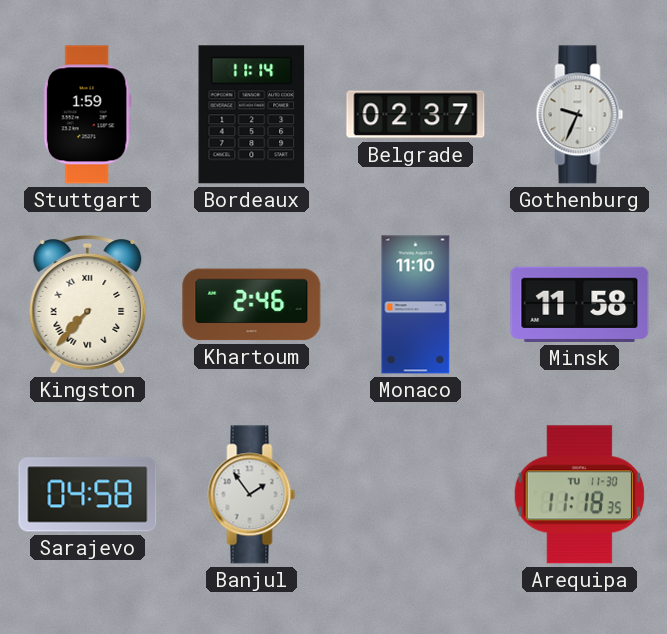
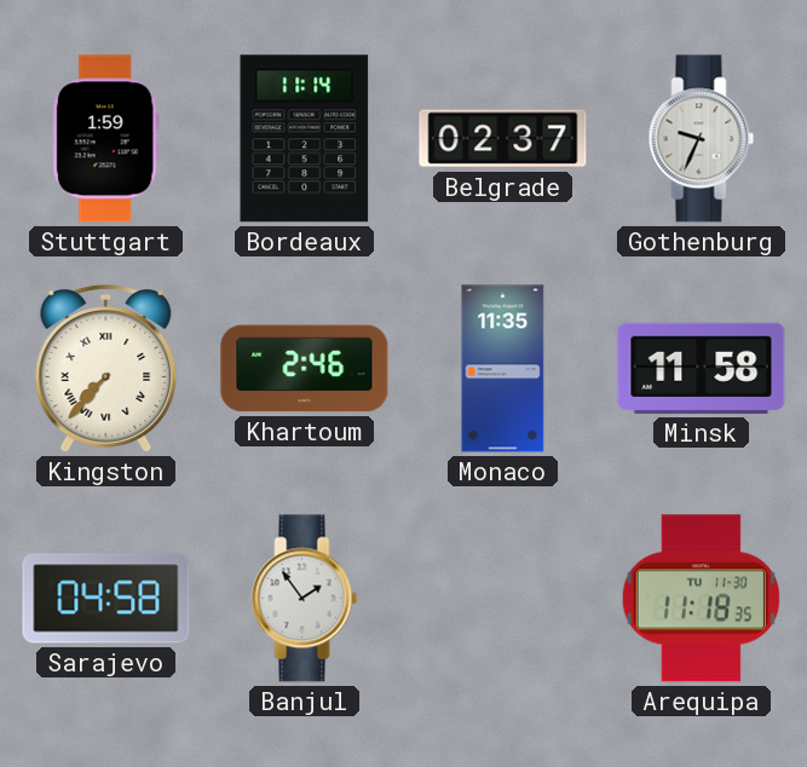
Monaco: 11:10 -> 11:35 (503, 369)
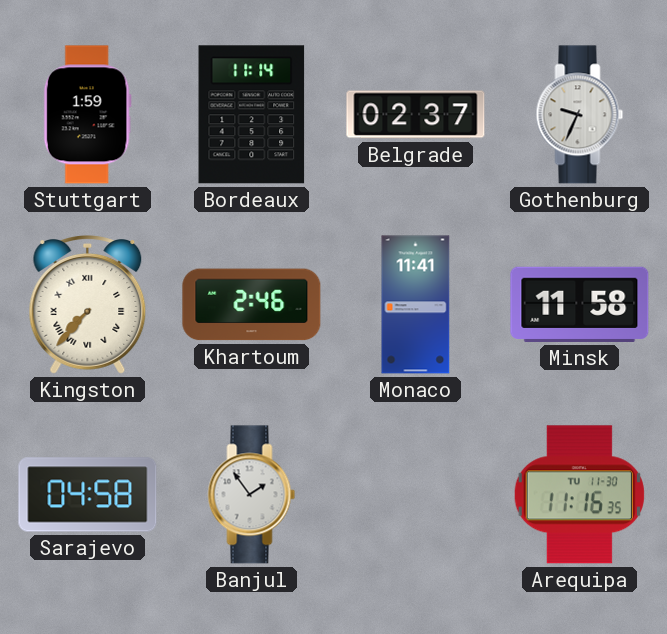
Monaco: 11:35 -> 11:41 (416, 305)
Arequipa: 11:18 -> 11:16 (579, 495)
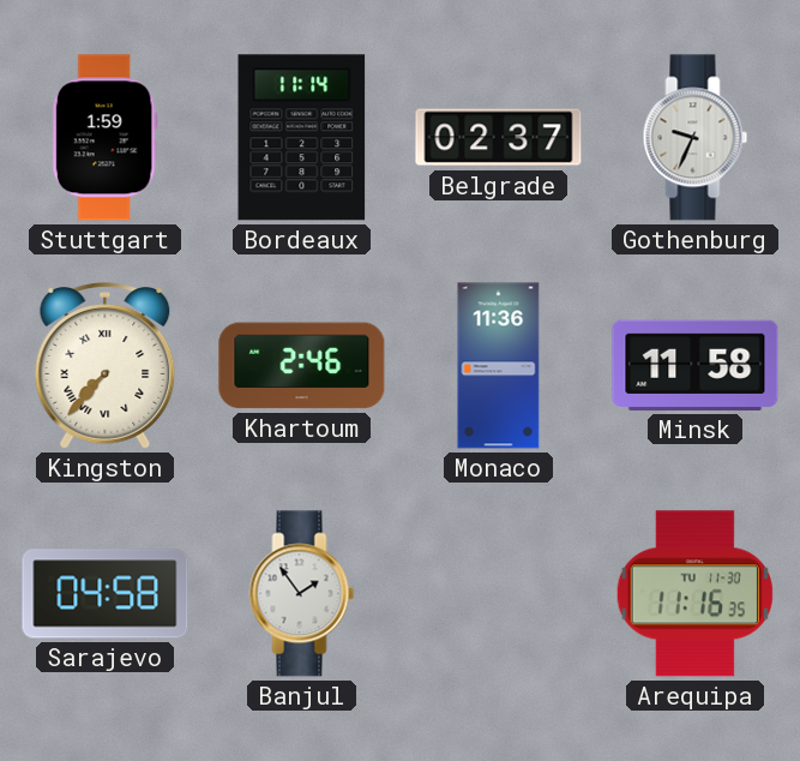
Monaco: 11:41 -> 11:36 (499, 366)
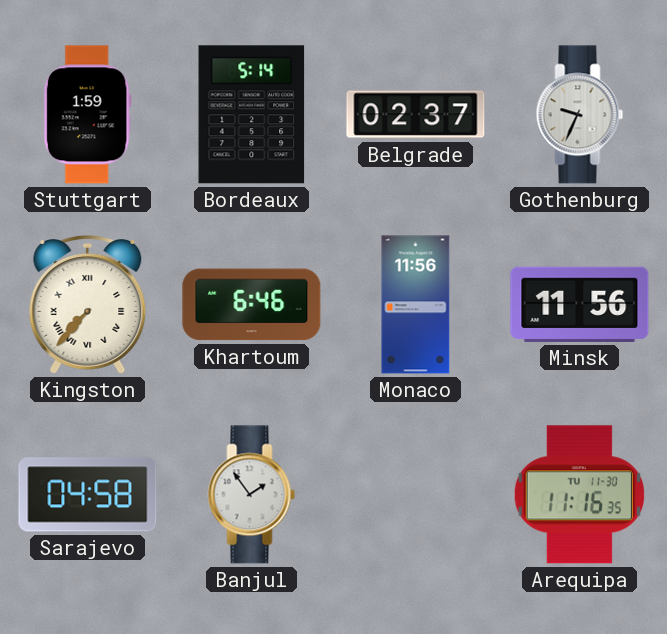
Bordeaux: 11:14 -> 5:14 (252, 115)
Khartoum: 2:46 -> 6:46 (252, 305)
Monaco: 11:36 -> 11:56 (416, 305)
Minsk: 11:58 -> 11:56 (580, 304)
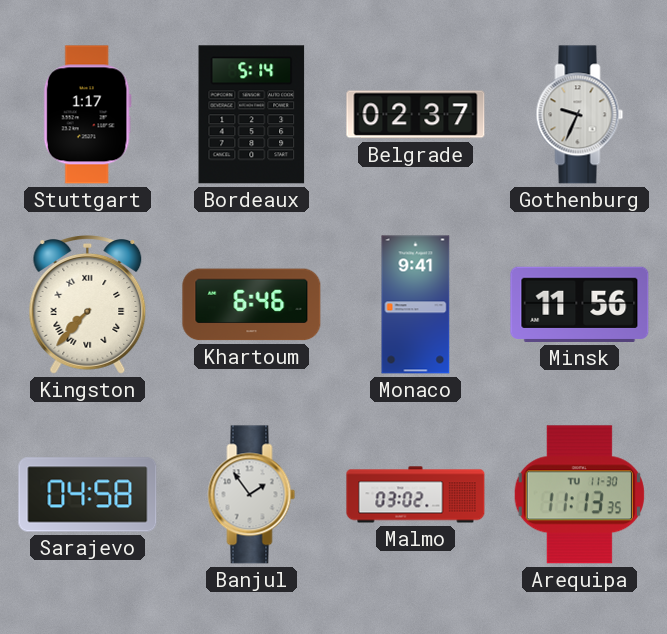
Stuttgart: 1:59 -> 1:17 (87, 115)
Monaco: 11:56 -> 9:41 (416, 305)
Malmo: none -> 03:02 (416, 495)
Arequipa: 11:16 -> 11:13 (579, 495)
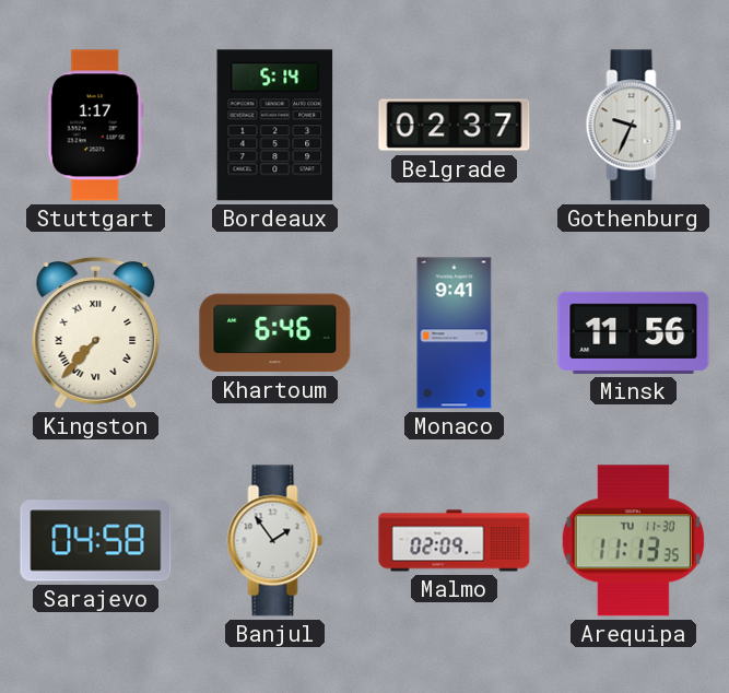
Malmo: 03:02 -> 02:09 (455, 541)
